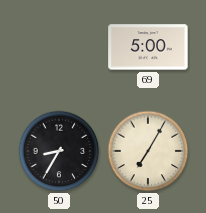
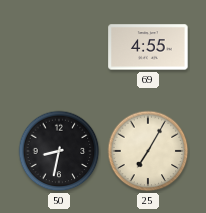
69: 5:00 -> 4:55 (148, 47)
50: 8:35 -> 8:32 (59, 151)
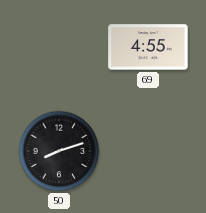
50: 8:32 -> 8:12 (59, 151)
25: 7:05 -> none (148, 151)
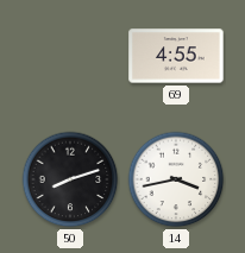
14: none -> 3:43 (176, 179)
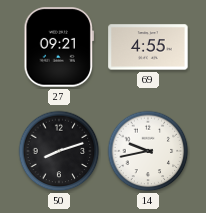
27: none -> 09:21 (58, 47)
14: 3:43 -> 9:43 (148, 151)
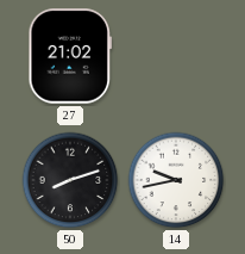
27: 09:21 -> 21:02 (69, 56)
69: 4:55 -> none (148, 47)
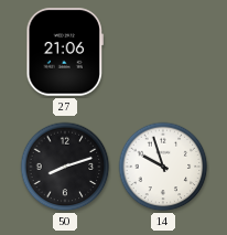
27: 21:02 -> 21:06 (64, 52)
14: 9:43 -> 9:57 (163, 167)
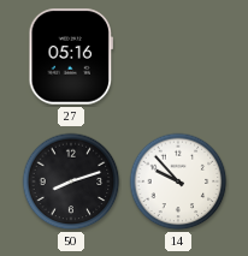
27: 21:06 -> 05:16 (70, 56)
14: 9:57 -> 9:53 (178, 181)
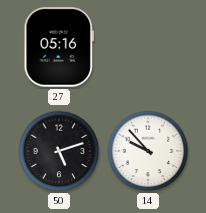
50: 8:12 -> 5:12 (59, 151)
